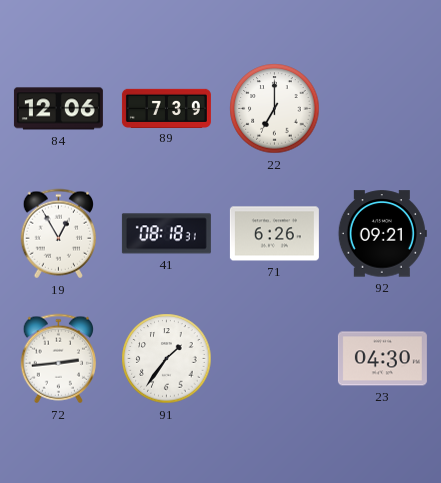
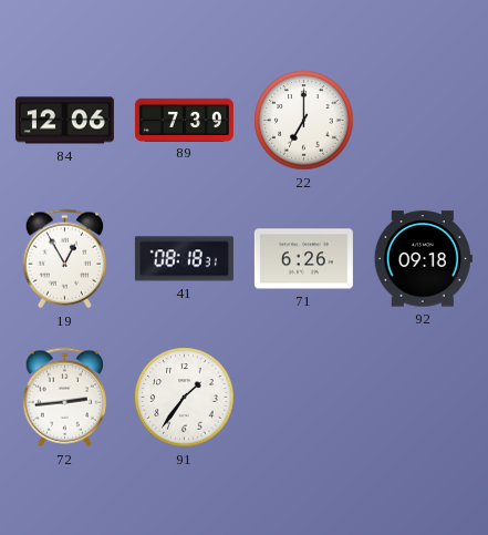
92: 09:21 -> 09:18 (423, 259)
23: 04:30 -> none (382, 359)
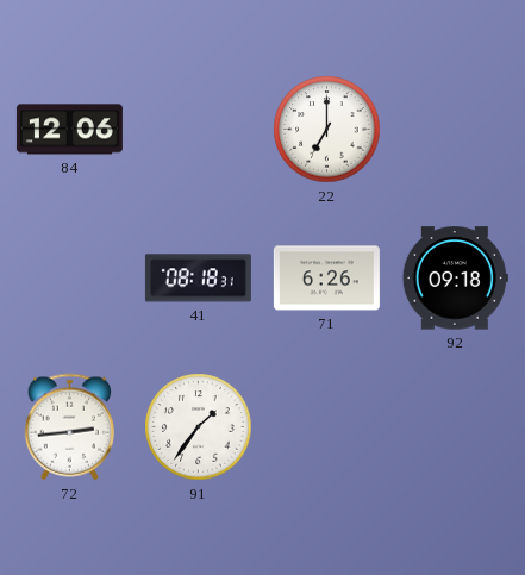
89: 7:39 -> none (184, 120)
19: 12:55 -> none (64, 259)
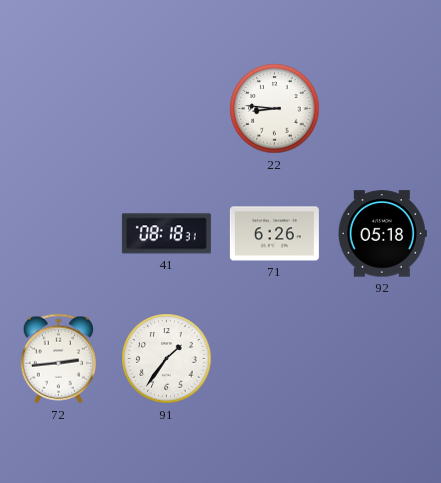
84: 12:06 -> none (69, 130)
22: 7:00 -> 8:46 (275, 109)
92: 09:18 -> 05:18 (382, 234)
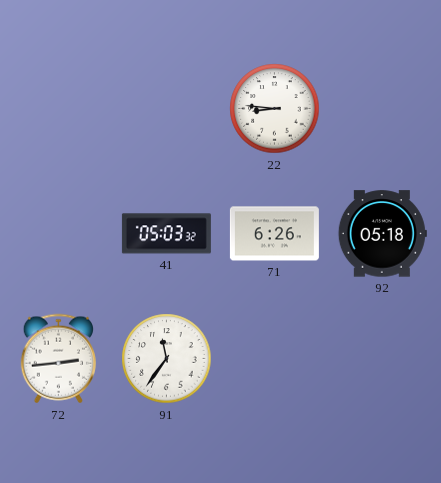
41: 08:18 -> 05:03 (166, 234)
91: 1:36 -> 11:36 (167, 359)
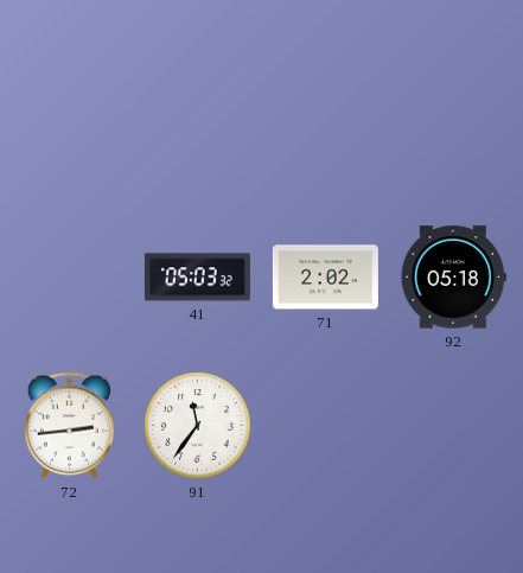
22: 8:46 -> none (275, 109)
71: 6:26 -> 2:02 (325, 278)
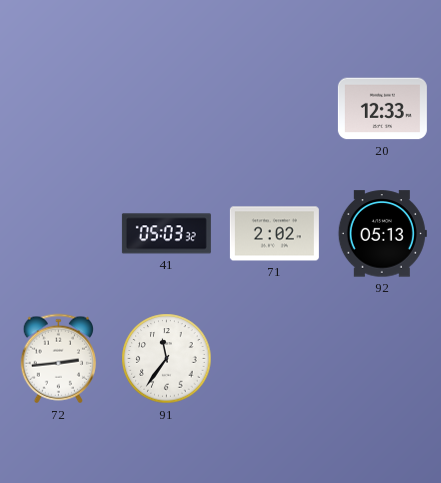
20: none -> 12:33 (382, 109)
92: 05:18 -> 05:13 (382, 234)
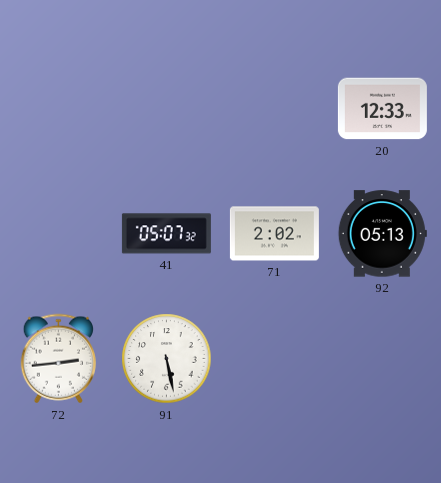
41: 05:03 -> 05:07 (166, 234)
91: 11:36 -> 5:28 (167, 359)
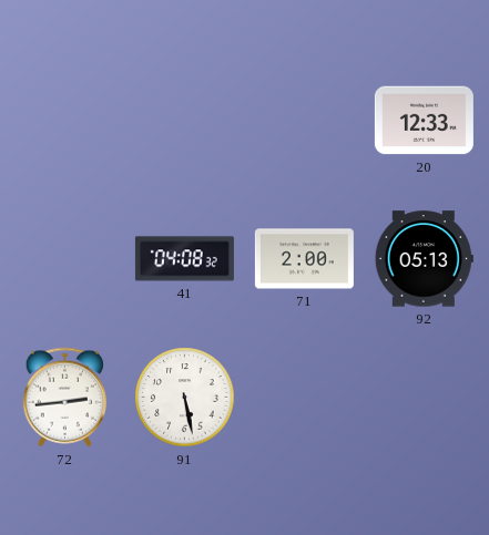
41: 05:07 -> 04:08 (184, 259)
71: 2:02 -> 2:00 (304, 259)
